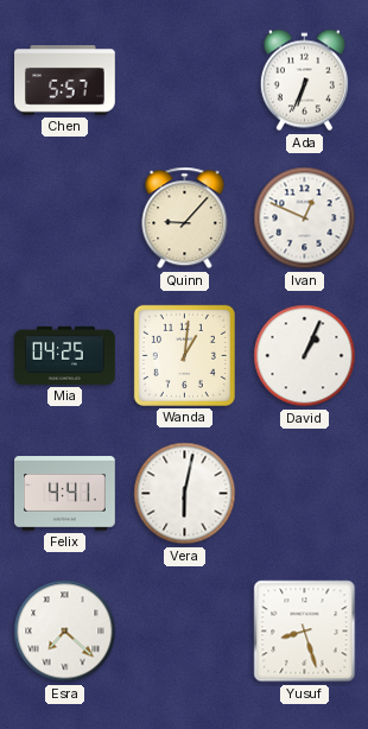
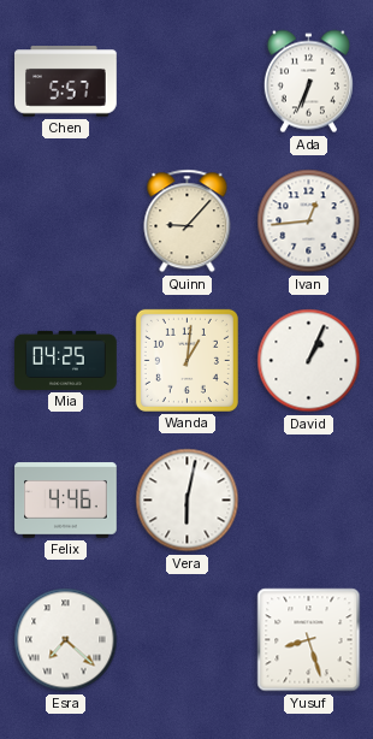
Ivan: 12:49 -> 12:44 (309, 221)
Felix: 4:41 -> 4:46 (66, 501)
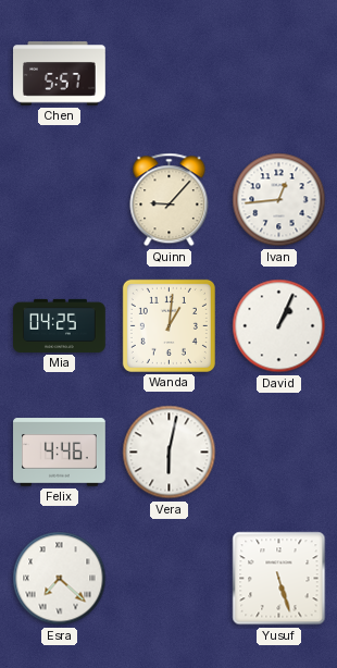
Ada: 6:34 -> none (308, 82)
Yusuf: 8:27 -> 5:27 (279, 579)
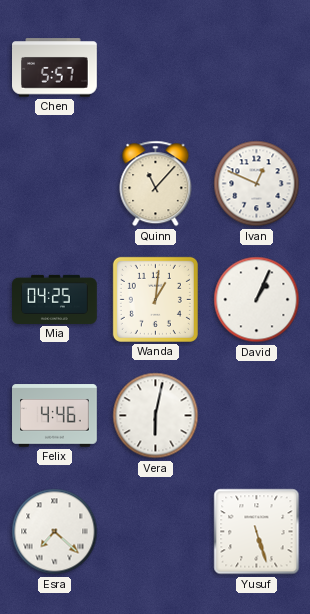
Quinn: 9:07 -> 11:07 (156, 184)
Ivan: 12:44 -> 12:49 (257, 184)
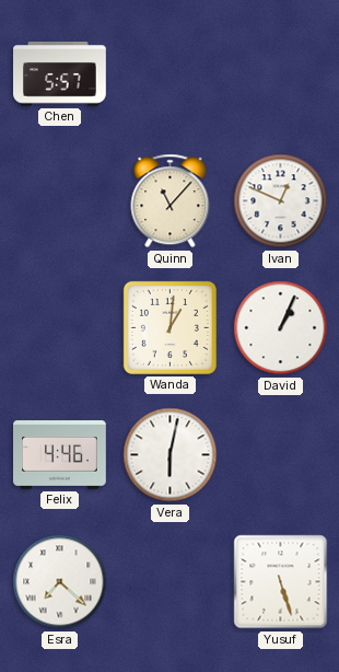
Mia: 04:25 -> none (55, 299)
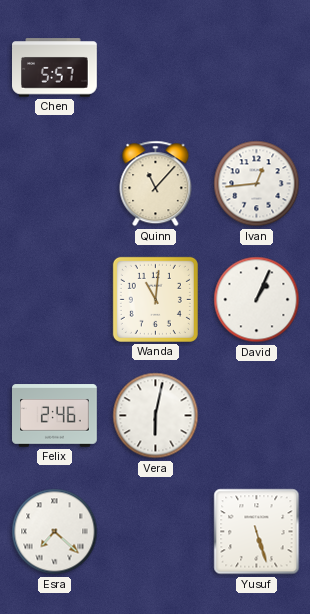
Ivan: 12:49 -> 12:44 (257, 184)
Wanda: 1:01 -> 11:01 (155, 299)
Felix: 4:46 -> 2:46 (55, 416)
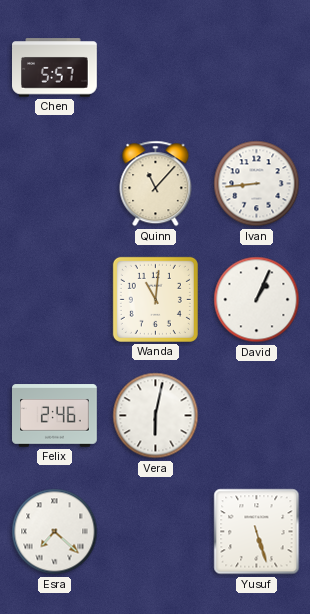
Ivan: 12:44 -> 8:44 (257, 184)
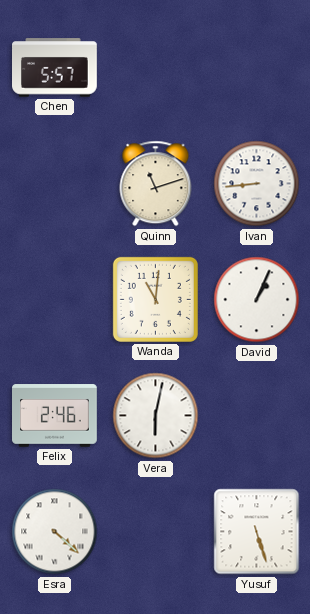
Quinn: 11:07 -> 11:12 (156, 184)
Esra: 7:22 -> 4:22 (55, 532)
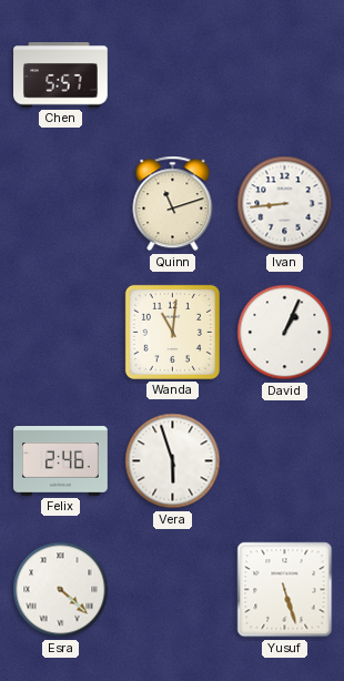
Vera: 6:02 -> 5:57 (173, 461)
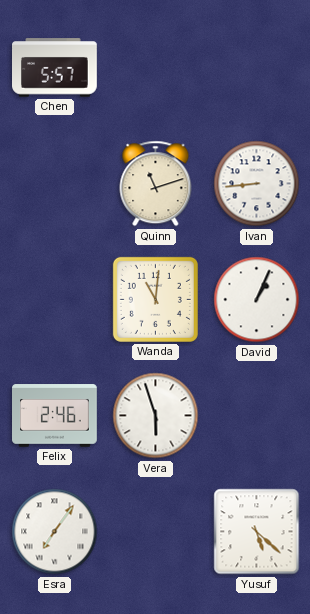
Esra: 4:22 -> 7:06 (55, 532)
Yusuf: 5:27 -> 5:22 (257, 532)
